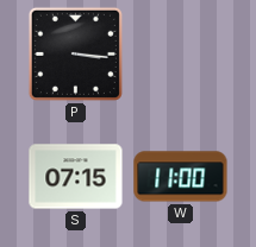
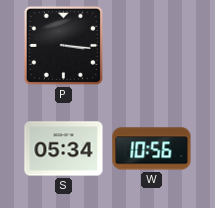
S: 07:15 -> 05:34 (64, 149)
W: 11:00 -> 10:56 (152, 149)
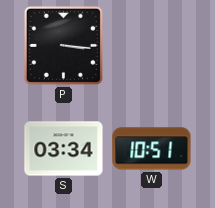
S: 05:34 -> 03:34 (64, 149)
W: 10:56 -> 10:51 (152, 149)
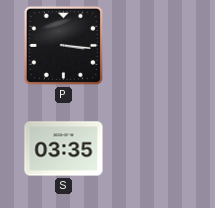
S: 03:34 -> 03:35 (64, 149)
W: 10:51 -> none (152, 149)
